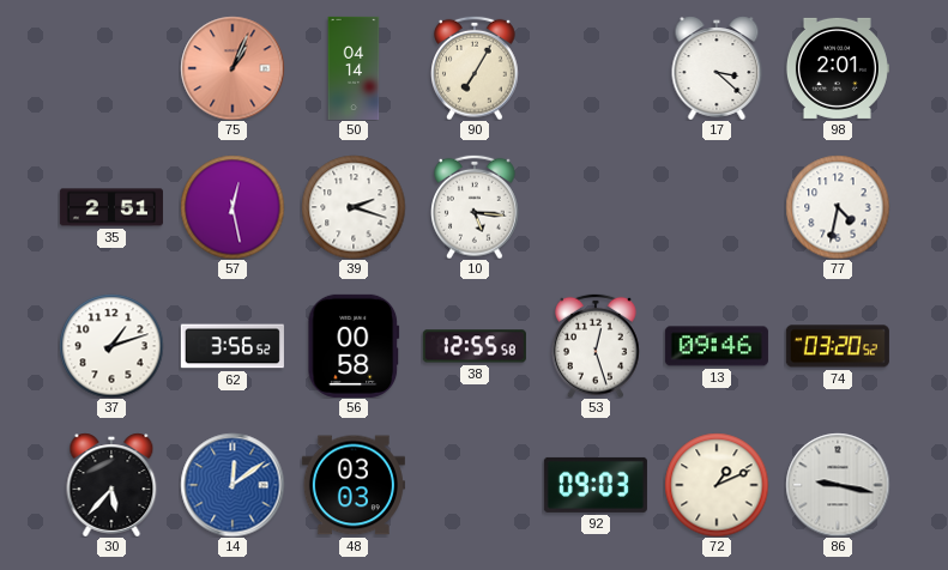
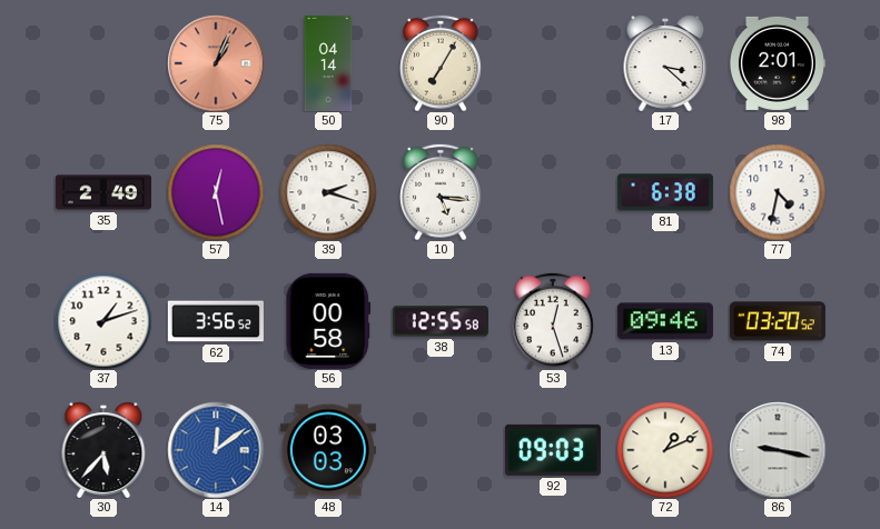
35: 2:51 -> 2:49 (103, 192)
81: none -> 6:38 (665, 192)
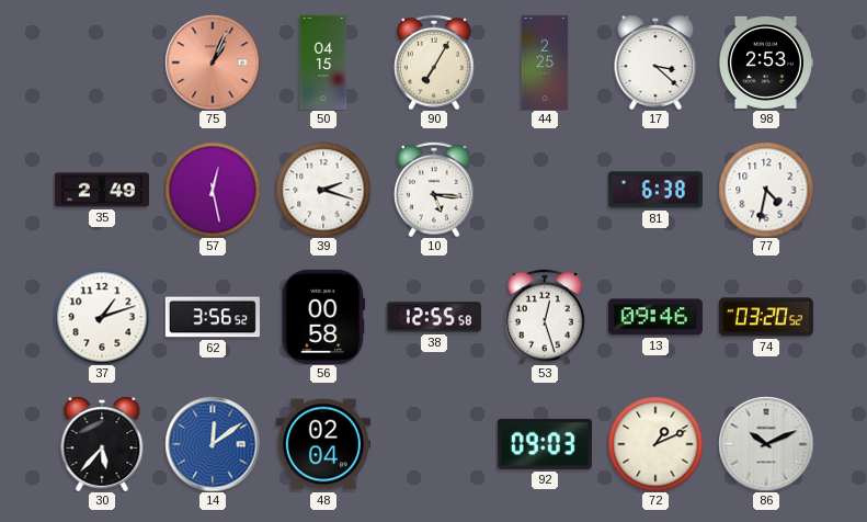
50: 04:14 -> 04:15 (323, 63)
44: none -> 2:25 (545, 63)
98: 2:01 -> 2:53 (766, 63)
48: 03:03 -> 02:04 (323, 444)
86: 9:17 -> 10:11 (766, 444)
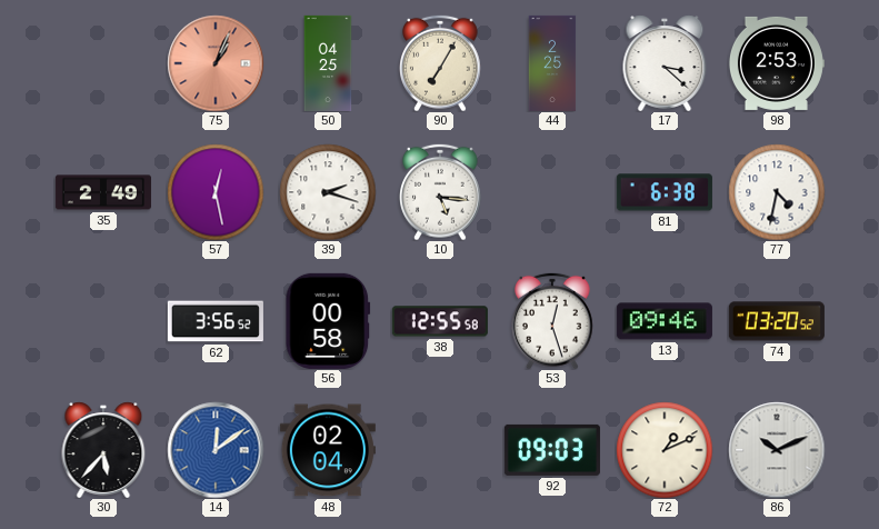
50: 04:15 -> 04:25 (328, 63)
37: 1:12 -> none (102, 317)
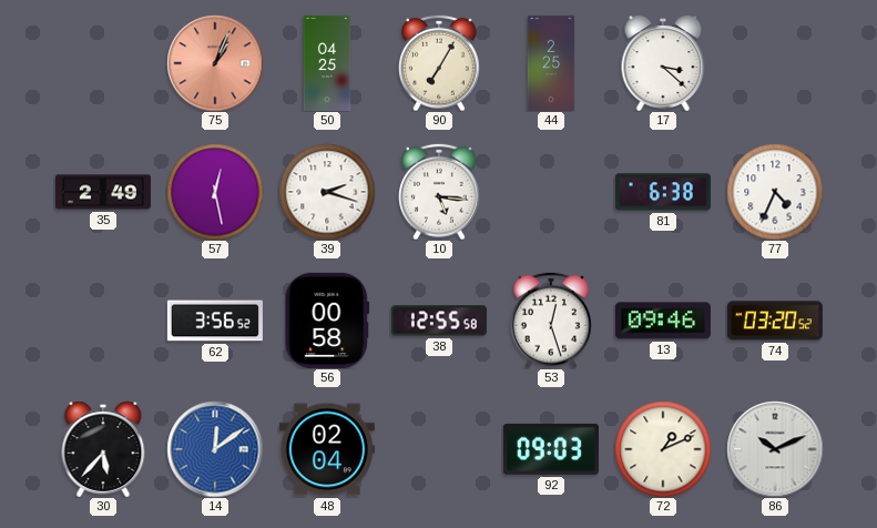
98: 2:53 -> none (777, 63)
77: 4:32 -> 4:34 (775, 192)
